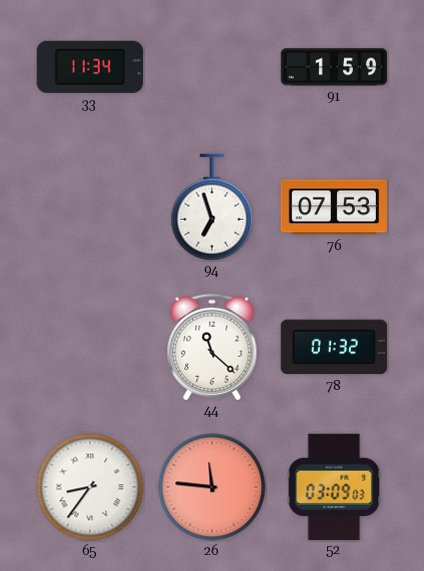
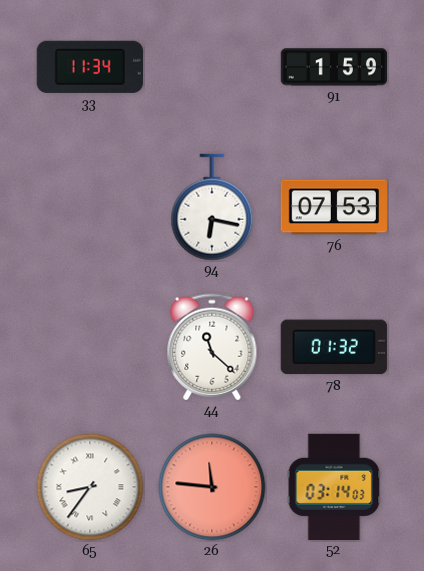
94: 6:57 -> 6:17 (212, 207)
52: 03:09 -> 03:14 (334, 486)
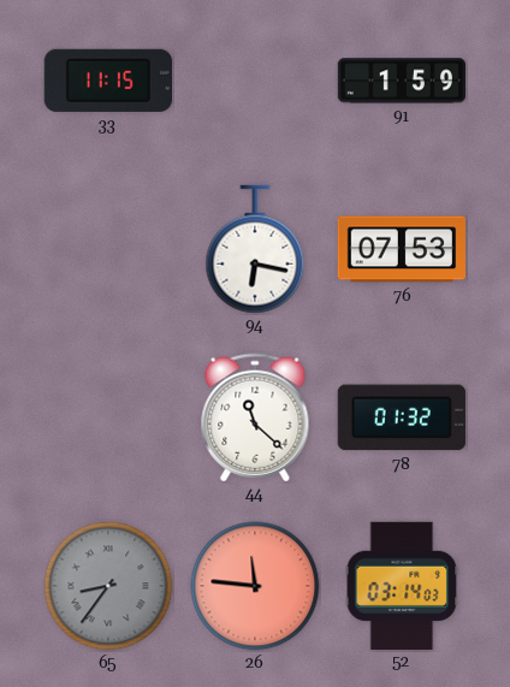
33: 11:34 -> 11:15 (108, 81)
65 dial: white -> grey (108, 586)
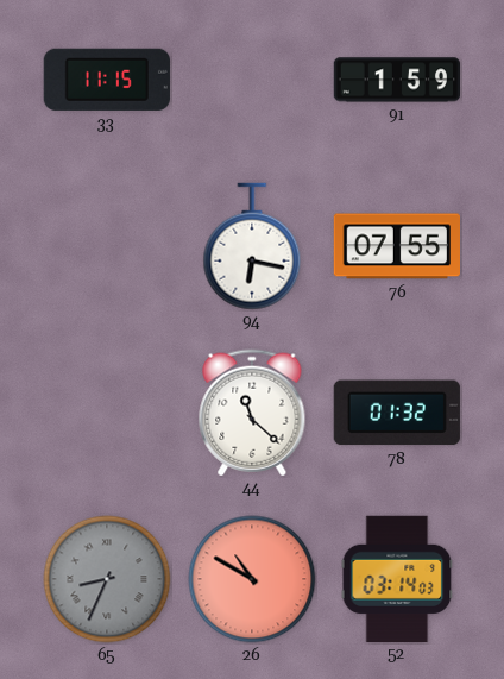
76: 07:53 -> 07:55 (396, 246)
65: 8:36 -> 8:34 (107, 579)
26: 11:46 -> 10:50 (252, 579)
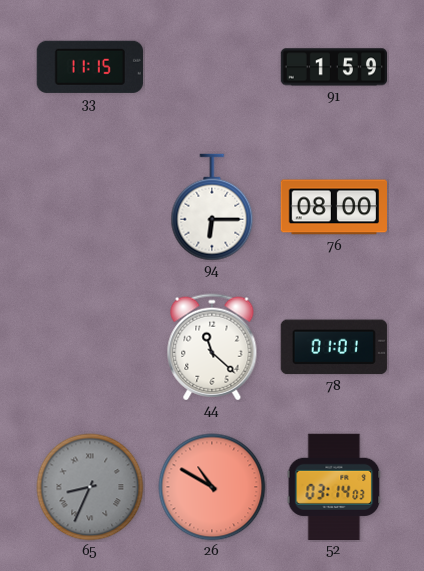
94: 6:17 -> 6:15 (212, 207)
76: 07:55 -> 08:00 (333, 207)
78: 01:32 -> 01:01 (334, 347)
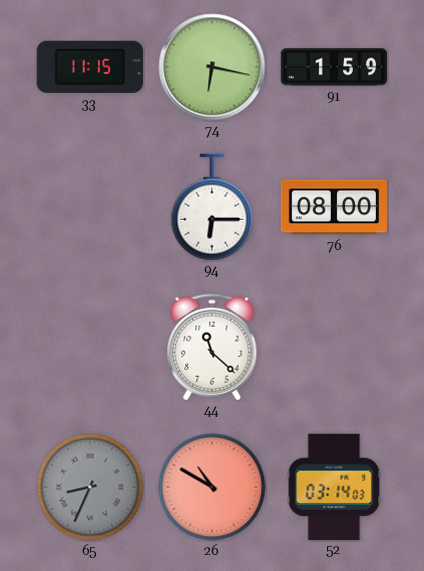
74: none -> 6:17 (212, 67)
78: 01:01 -> none (334, 347)
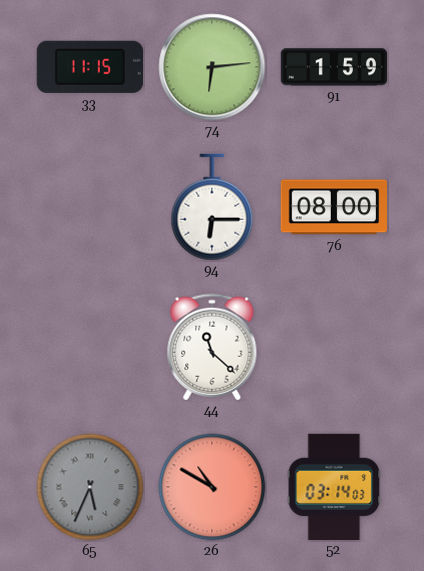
74: 6:17 -> 6:14 (212, 67)
65: 8:34 -> 5:34 (90, 487)
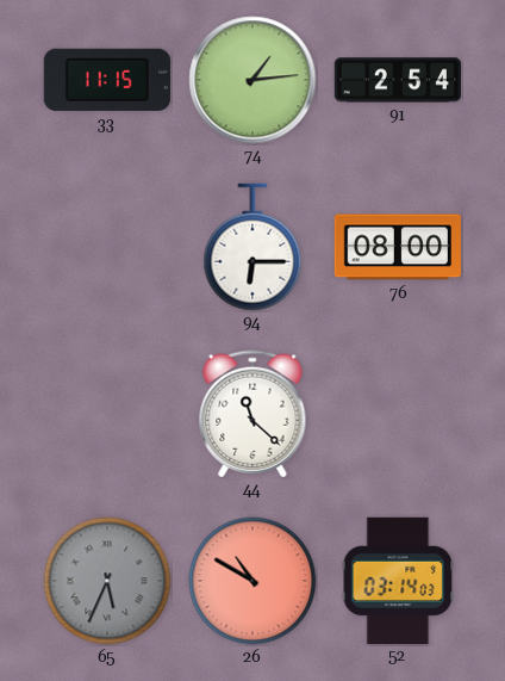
74: 6:14 -> 1:14 (253, 80)
91: 1:59 -> 2:54 (397, 80)
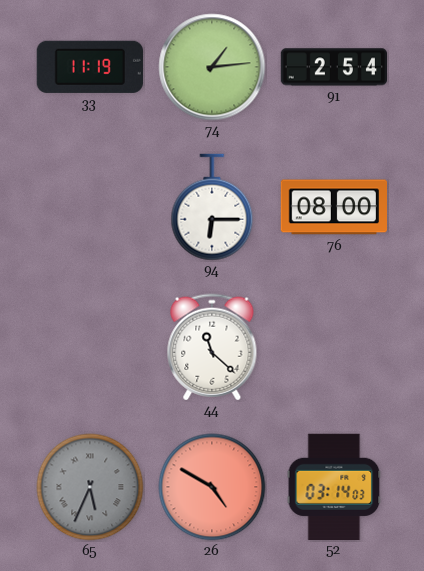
33: 11:15 -> 11:19 (90, 67)
26: 10:50 -> 4:50 (212, 487)
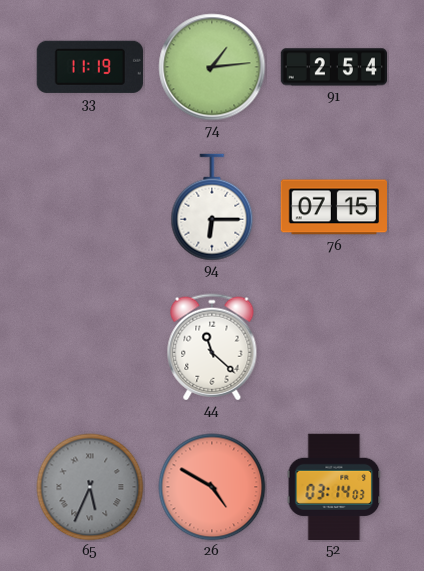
76: 08:00 -> 07:15 (333, 207)
